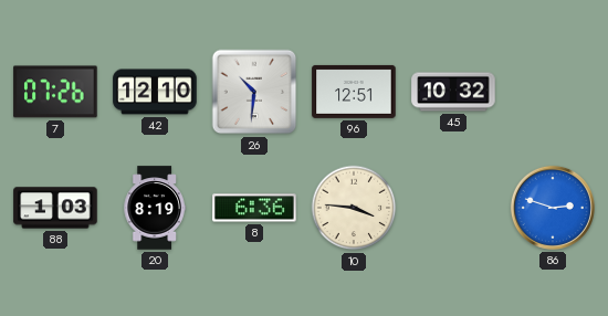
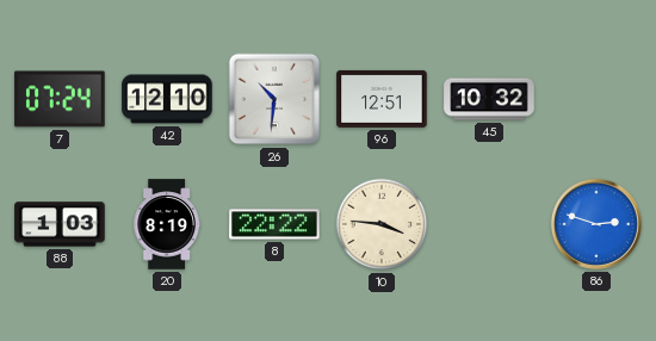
7: 07:26 -> 07:24 (60, 99)
8: 6:36 -> 22:22 (274, 224)
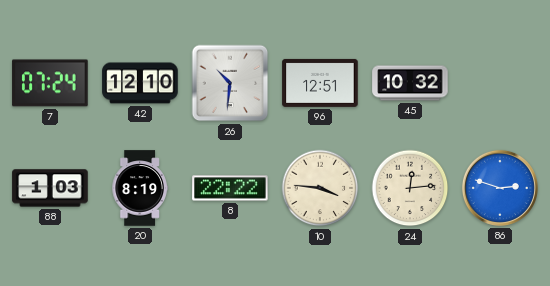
24: none -> 12:14 (410, 188)
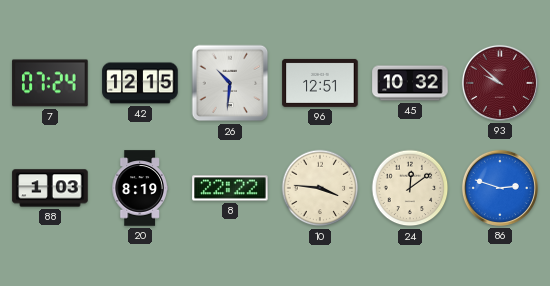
42: 12:10 -> 12:15 (140, 83)
93: none -> 9:52 (500, 83)
24: 12:14 -> 12:09 (410, 188)
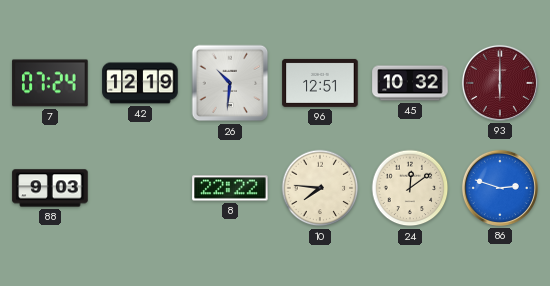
42: 12:15 -> 12:19 (140, 83)
93: 9:52 -> 6:00 (500, 83)
88: 1:03 -> 9:03 (50, 188)
20: 8:19 -> none (140, 188)
10: 3:46 -> 7:46 (320, 188)
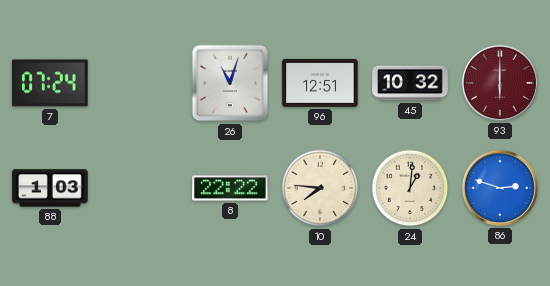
42: 12:19 -> none (140, 83)
26: 10:31 -> 11:03 (230, 83)
88: 9:03 -> 1:03 (50, 188)
24: 12:09 -> 1:01 (410, 188)
